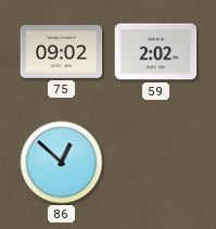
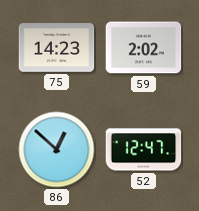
75: 09:02 -> 14:23 (57, 48)
52: none -> 12:47 (144, 150)
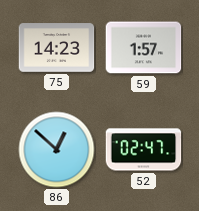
59: 2:02 -> 1:57 (144, 48)
52: 12:47 -> 02:47 (144, 150)
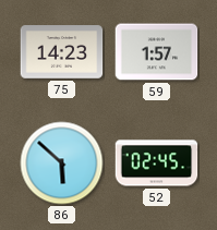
86: 12:52 -> 5:52 (62, 164)
52: 02:47 -> 02:45 (157, 164)
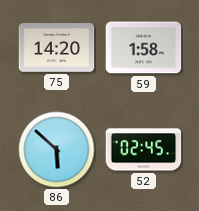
75: 14:23 -> 14:20 (57, 48)
59: 1:57 -> 1:58 (144, 48)
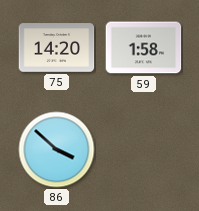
86: 5:52 -> 3:52 (57, 150)
52: 02:45 -> none (144, 150)
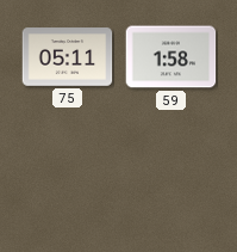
75: 14:20 -> 05:11 (68, 57)
86: 3:52 -> none (57, 150)
